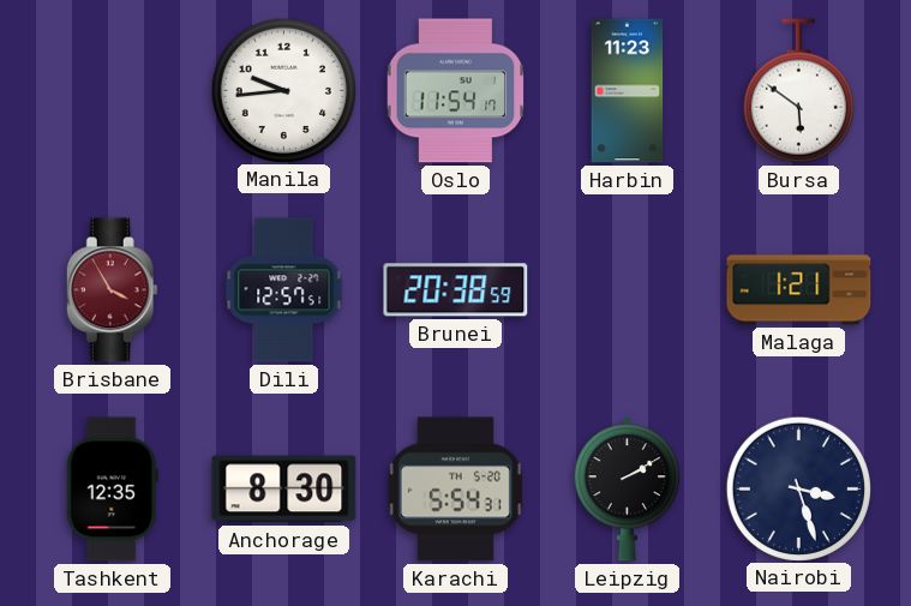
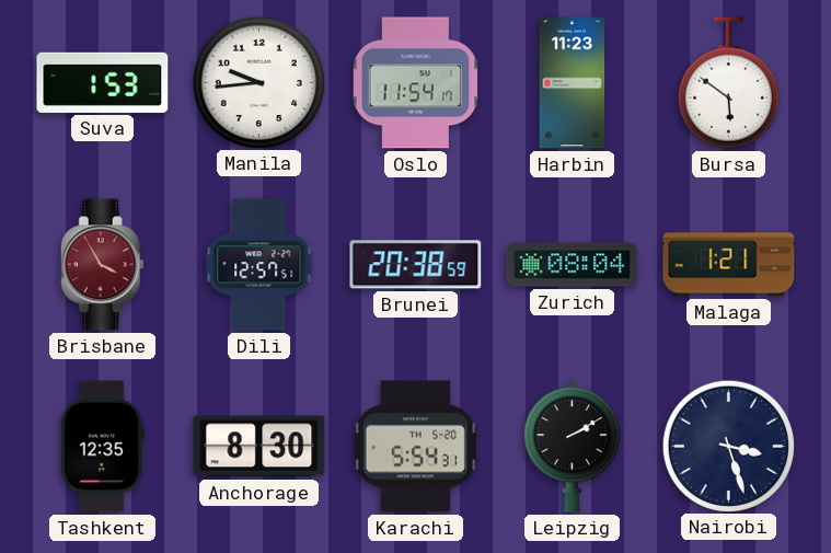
Suva: none -> 1:53 (103, 82)
Zurich: none -> 08:04 (573, 265)
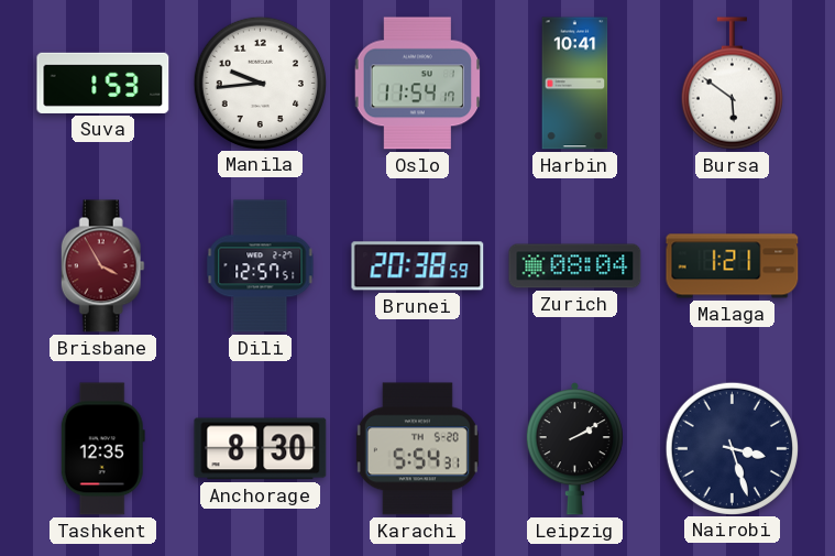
Harbin: 11:23 -> 10:41 (575, 84)
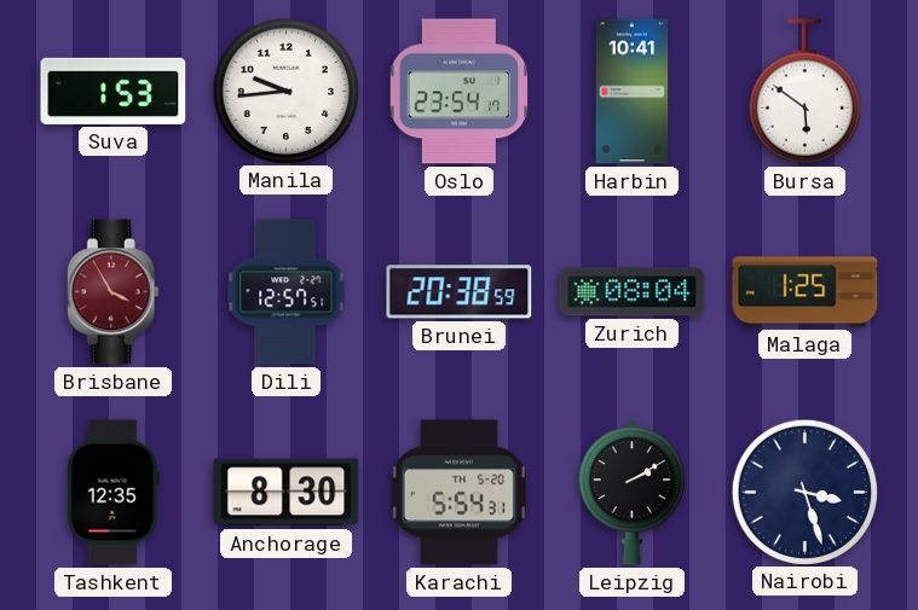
Oslo: 11:54 -> 23:54 (460, 92)
Malaga: 1:21 -> 1:25 (806, 292)
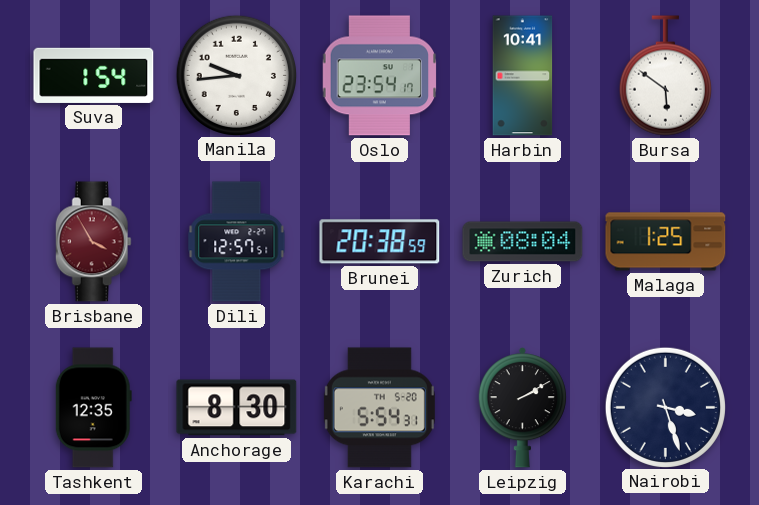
Suva: 1:53 -> 1:54 (94, 75)
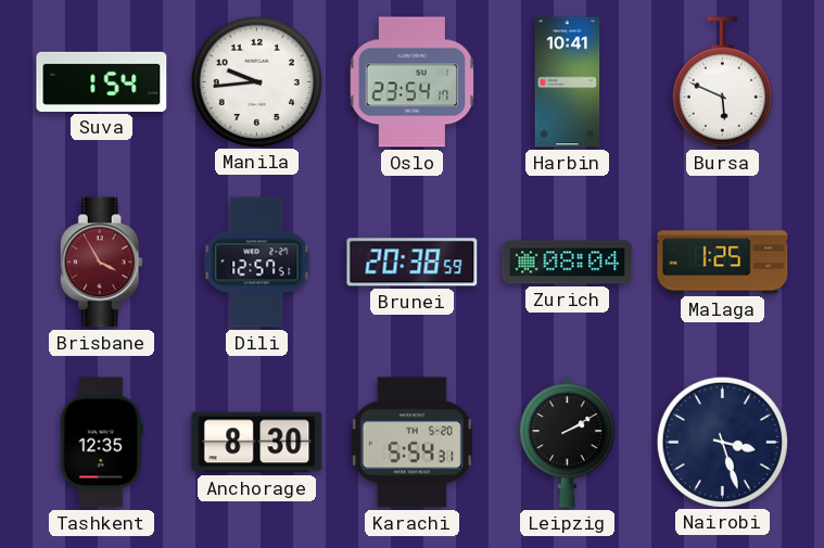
Bursa: 5:51 -> 5:49 (722, 82)
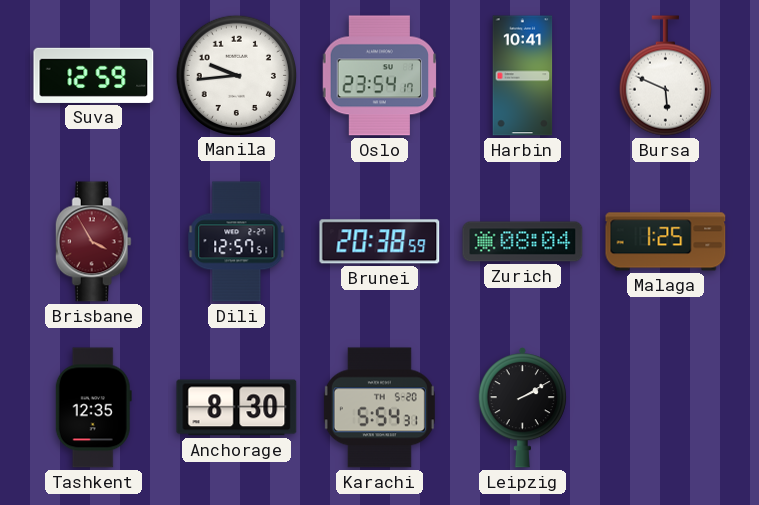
Suva: 1:54 -> 12:59 (94, 75)
Nairobi: 3:27 -> none (722, 442)
